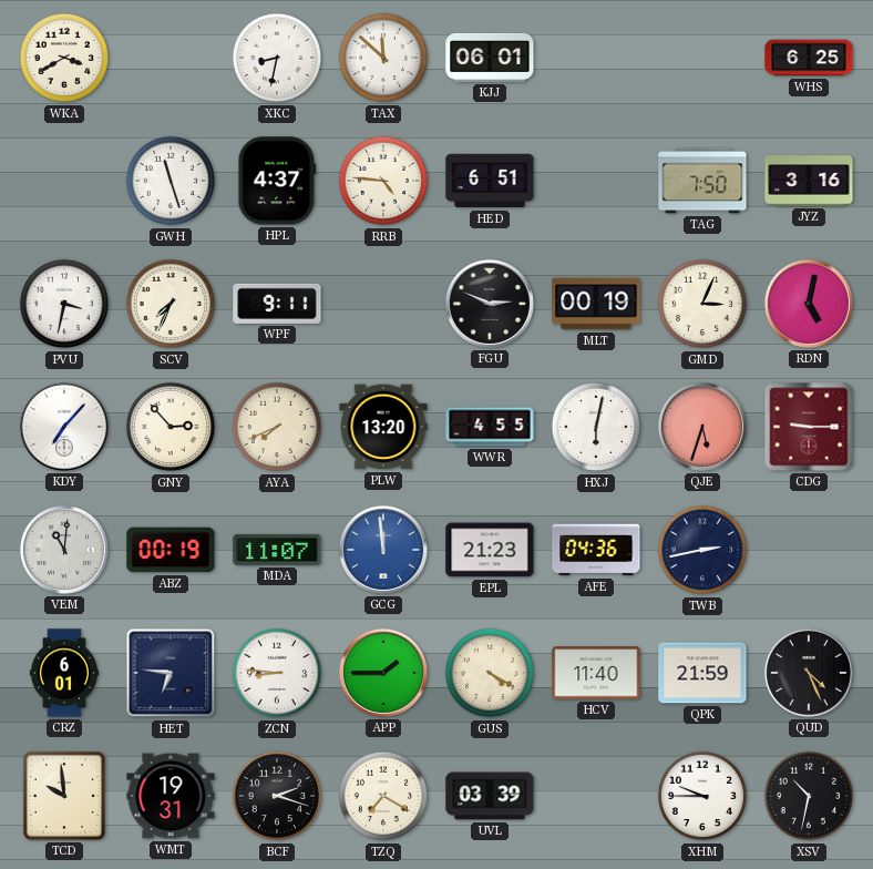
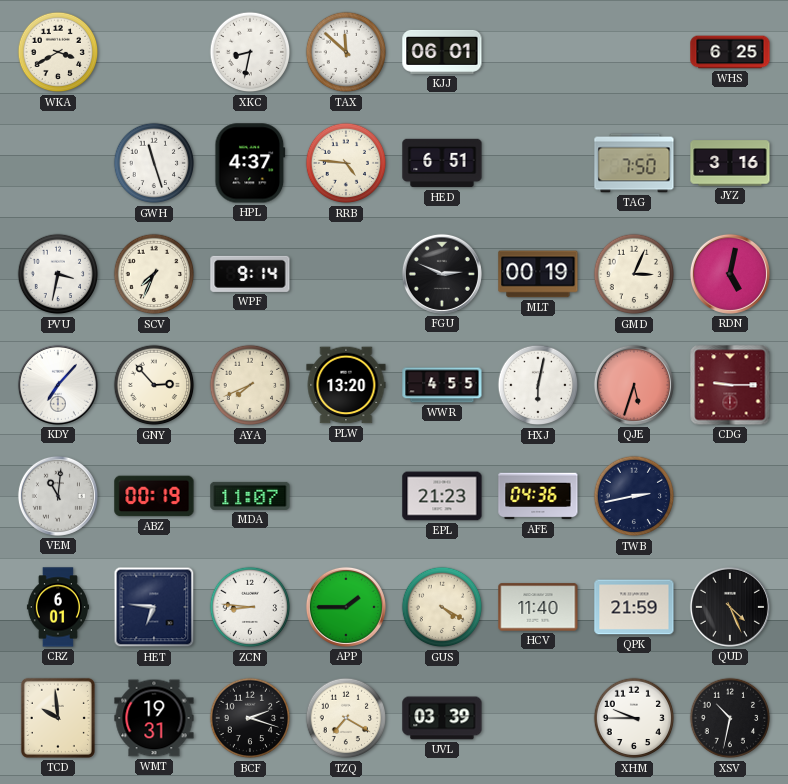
WPF: 9:11 -> 9:14 (250, 274)
GCG: 11:59 -> none (383, 550)
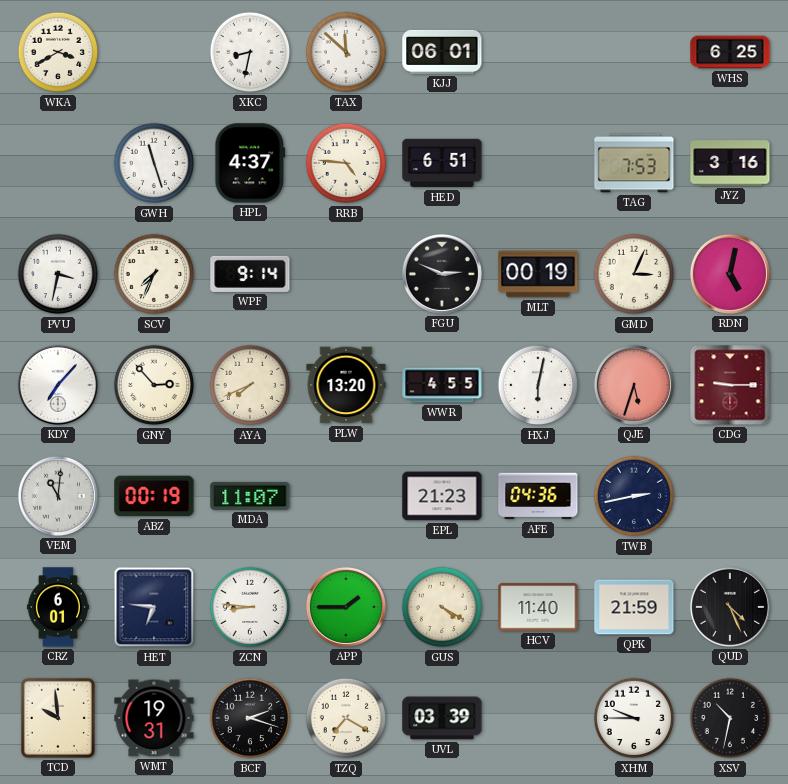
TAG: 7:50 -> 7:53 (634, 163)
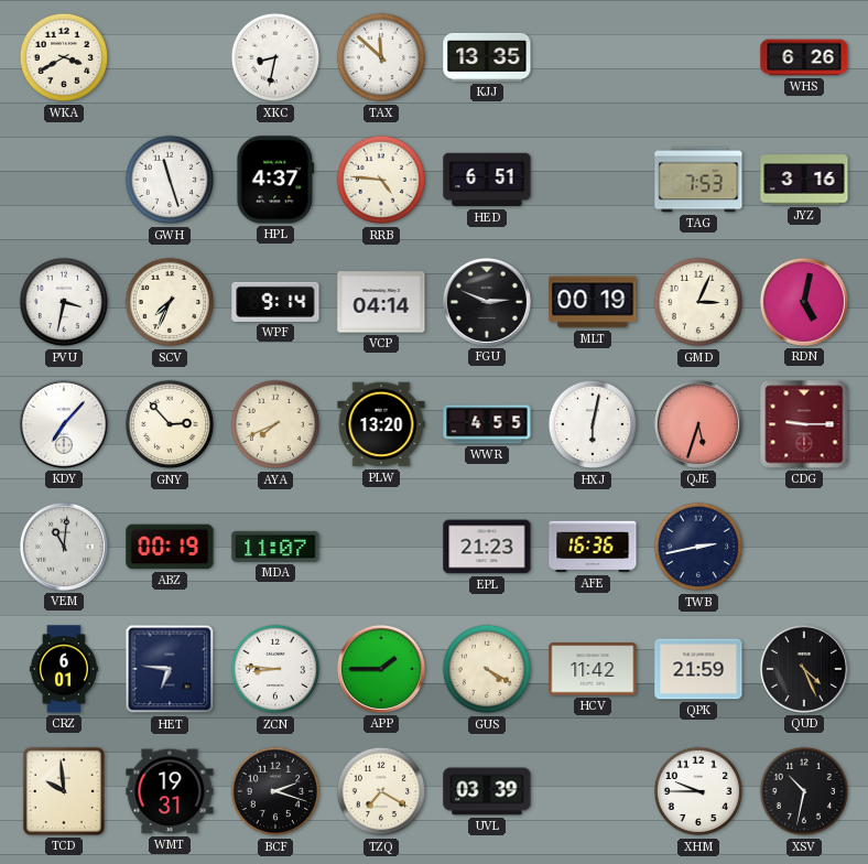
KJJ: 06:01 -> 13:35 (487, 57)
WHS: 6:25 -> 6:26 (804, 57)
VCP: none -> 04:14 (381, 302)
AFE: 04:36 -> 16:36 (593, 547)
HCV: 11:40 -> 11:42 (593, 669)
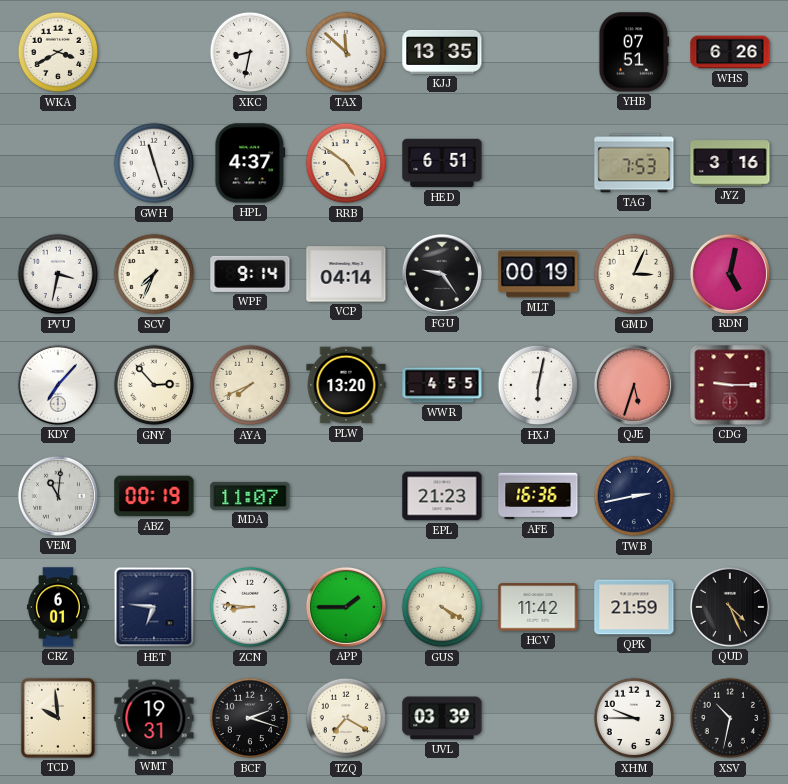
YHB: none -> 07:51 (634, 52)
RRB: 4:46 -> 4:51 (346, 163)
FGU: 2:49 -> 9:24 (442, 274)
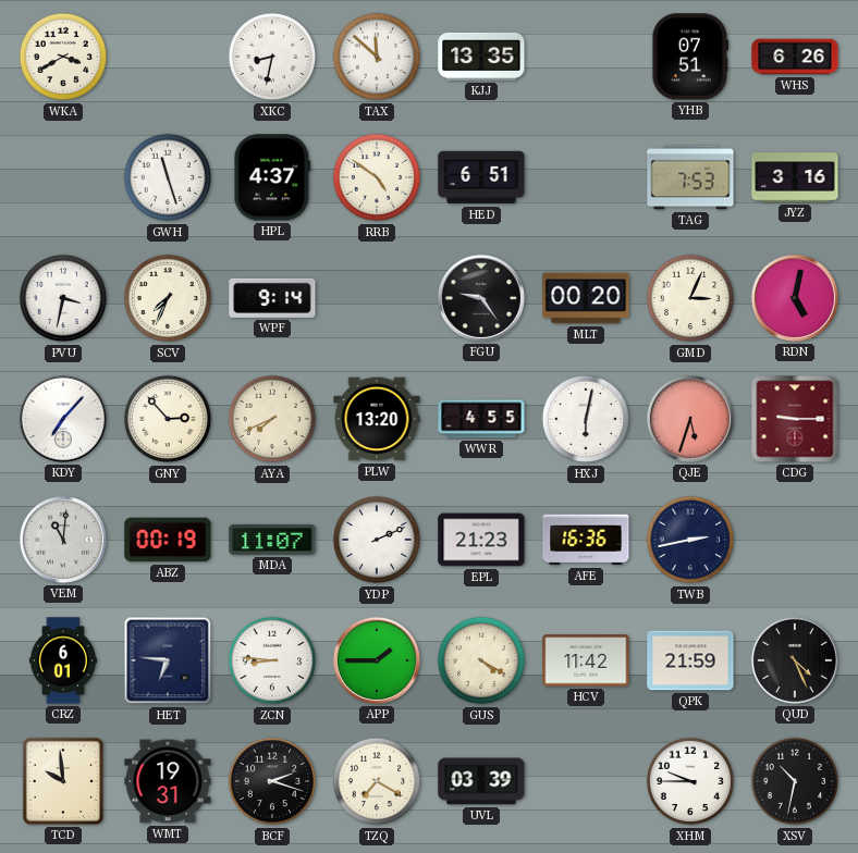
VCP: 04:14 -> none (346, 274)
MLT: 00:19 -> 00:20 (586, 298)
YDP: none -> 2:11 (377, 540)
